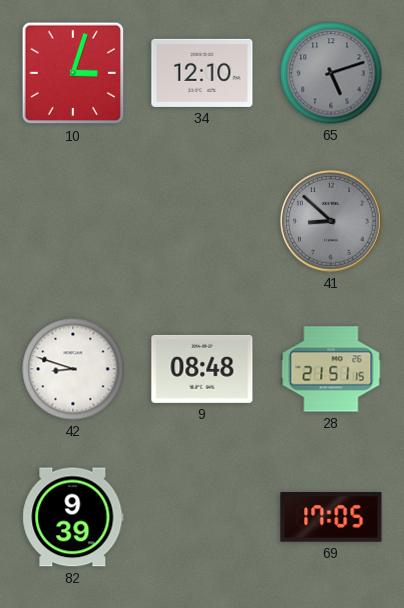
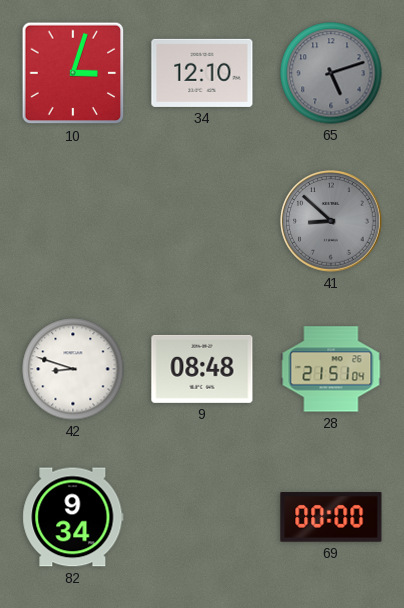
28: 21:51:15 -> 21:51:04 (331, 369)
82: 9:39 -> 9:34 (73, 517)
69: 17:05 -> 00:00 (331, 517)
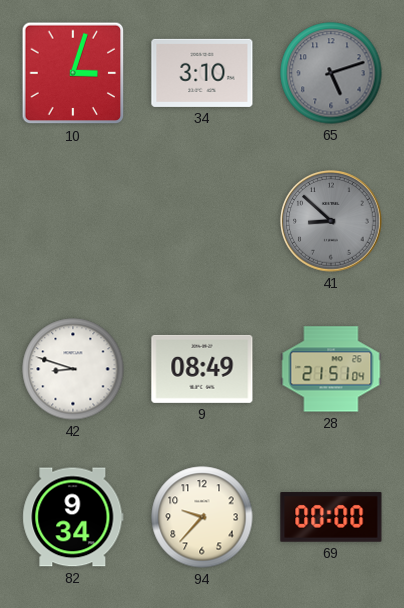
34: 12:10 -> 3:10 (202, 73)
9: 08:48 -> 08:49 (202, 369)
94: none -> 9:37 (202, 517)
